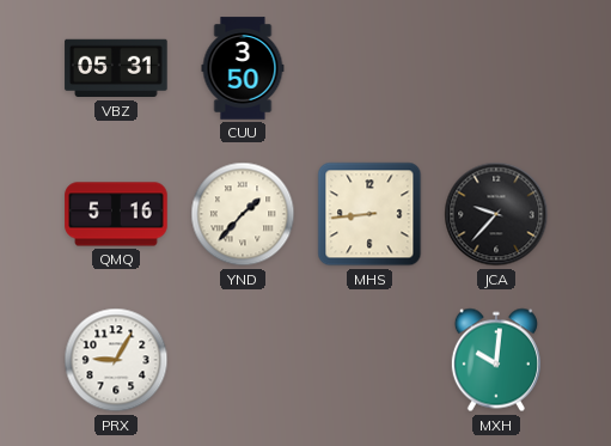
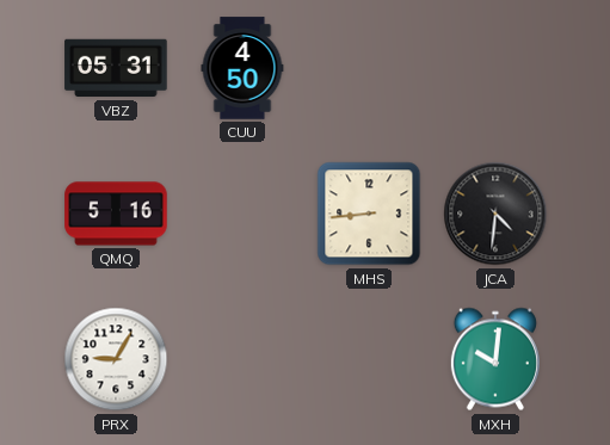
CUU: 3:50 -> 4:50 (242, 68)
YND: 1:37 -> none (243, 214)
JCA: 9:37 -> 4:31 (495, 214)
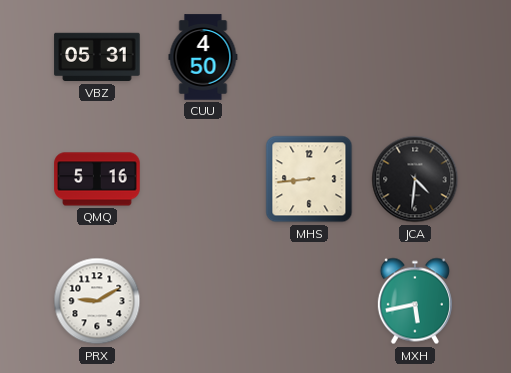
PRX: 9:05 -> 9:10 (97, 301)
MXH: 10:01 -> 5:43 (415, 301)
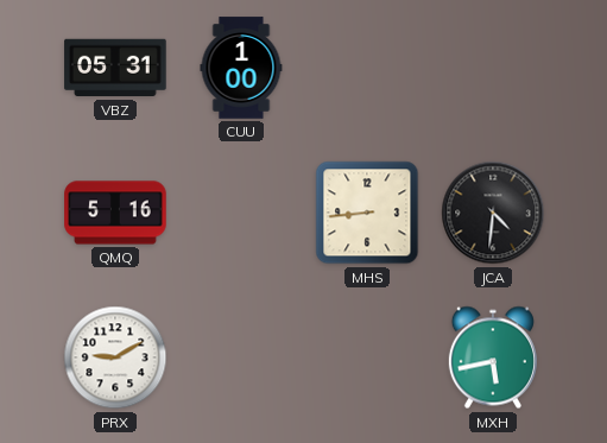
CUU: 4:50 -> 1:00 (241, 68)
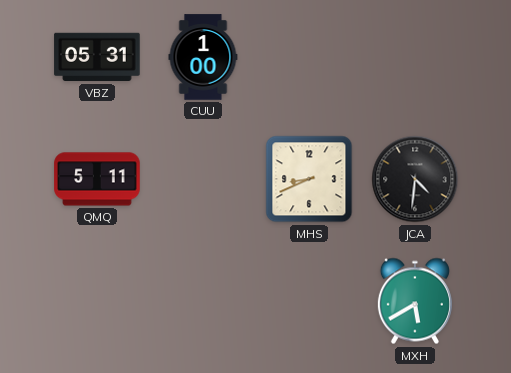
QMQ: 5:16 -> 5:11 (97, 179)
MHS: 8:44 -> 8:41 (309, 179)
PRX: 9:10 -> none (115, 357)
MXH: 5:43 -> 5:40 (415, 301)
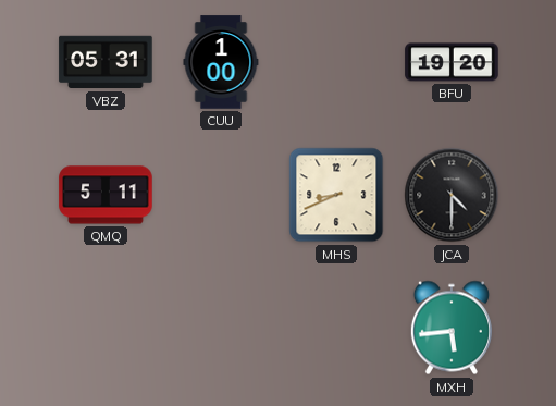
BFU: none -> 19:20 (452, 62)
JCA: 4:31 -> 4:30 (452, 195)
MXH: 5:40 -> 5:44 (452, 328)
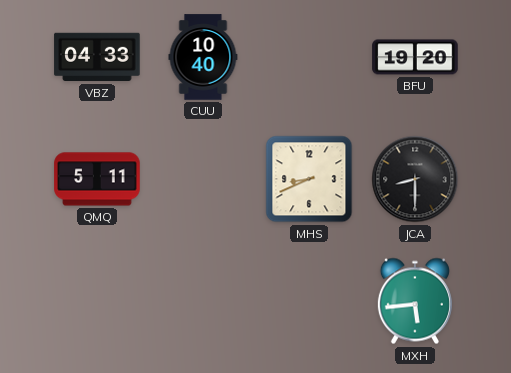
VBZ: 05:31 -> 04:33 (97, 57)
CUU: 1:00 -> 10:40 (203, 57)
JCA: 4:30 -> 8:30 (415, 179)
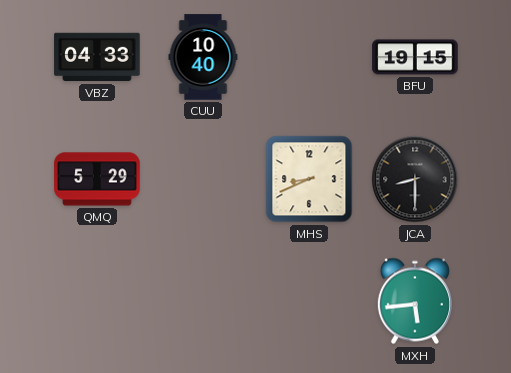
BFU: 19:20 -> 19:15 (415, 57)
QMQ: 5:11 -> 5:29 (97, 179)
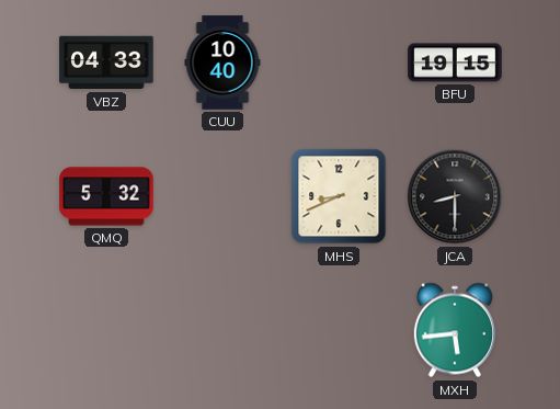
QMQ: 5:29 -> 5:32 (106, 196)
